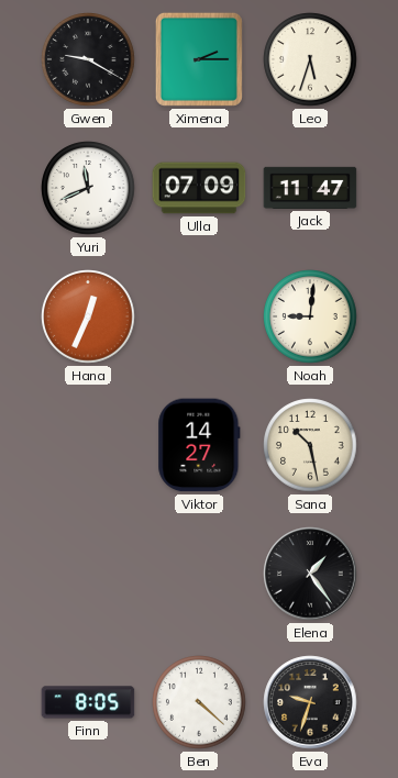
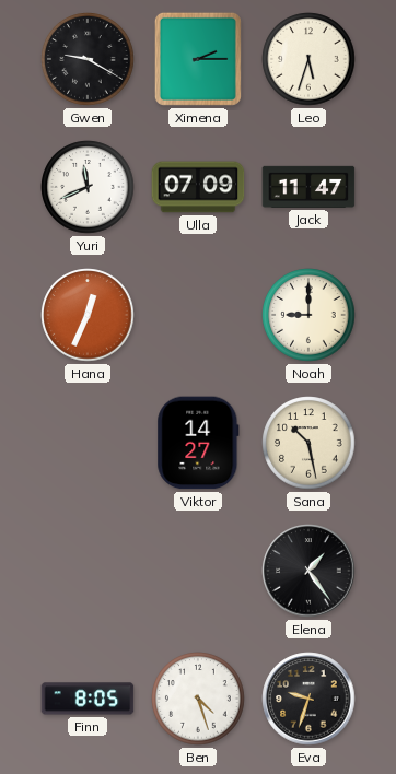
Noah: 9:01 -> 9:00 (308, 315)
Ben: 4:22 -> 4:27 (198, 699)
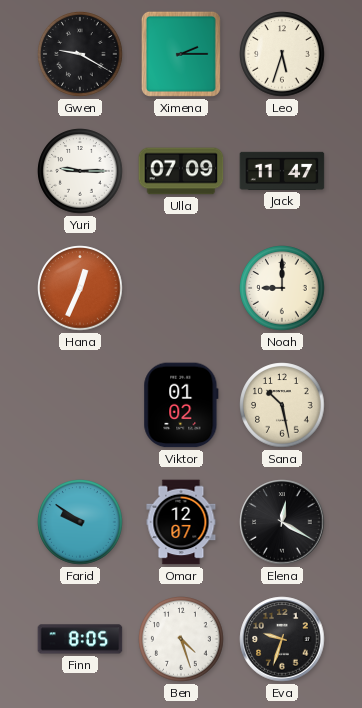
Yuri: 11:41 -> 9:15 (80, 171)
Viktor: 14:27 -> 01:02 (181, 405)
Farid: none -> 9:51 (80, 522)
Omar: none -> 12:07 (181, 522)
Elena: 1:24 -> 12:20 (282, 522)
